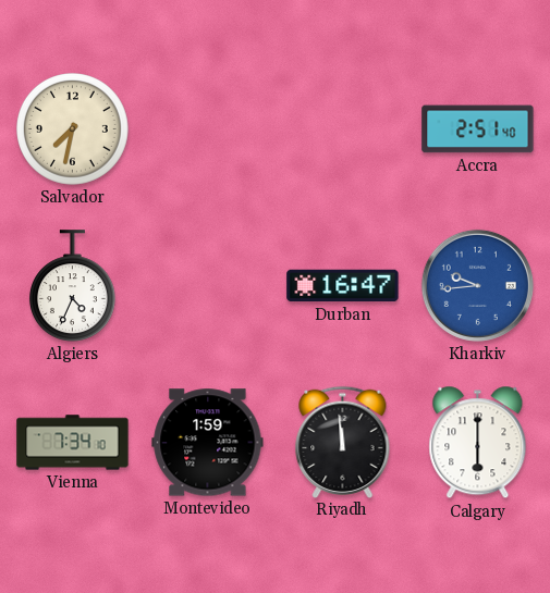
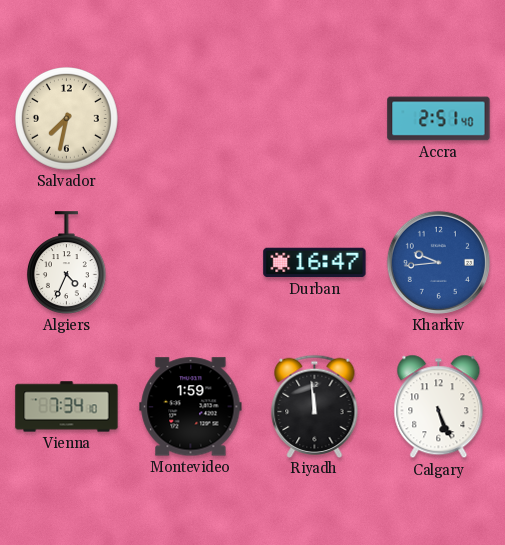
Calgary: 6:00 -> 5:26 (439, 407)
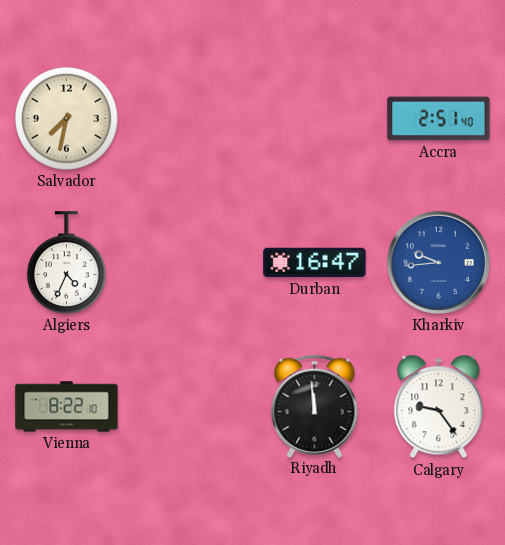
Vienna: 7:34 -> 8:22 (67, 407)
Montevideo: 1:59 -> none (191, 407)
Calgary: 5:26 -> 9:24 (439, 407)
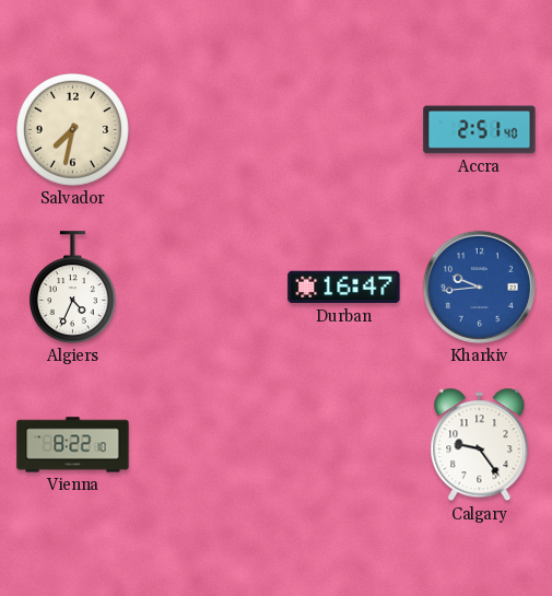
Riyadh: 11:59 -> none (315, 406)
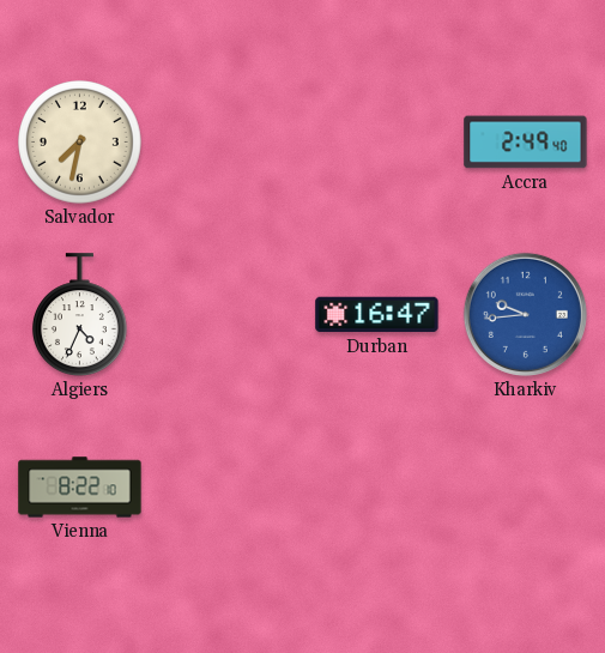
Accra: 2:51 -> 2:49 (526, 143)
Calgary: 9:24 -> none (480, 445)
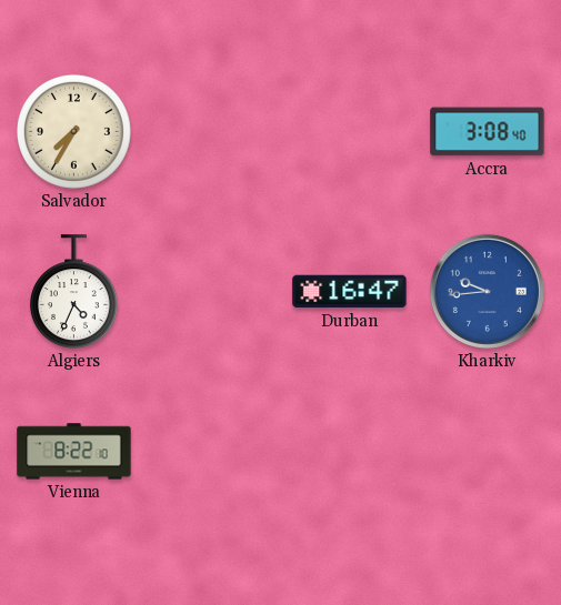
Salvador: 7:32 -> 7:35 (74, 132)
Accra: 2:49 -> 3:08 (488, 132)
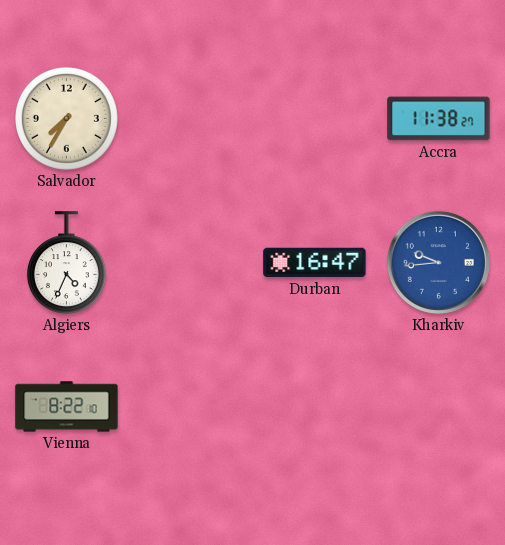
Accra: 3:08 -> 11:38 (439, 119)
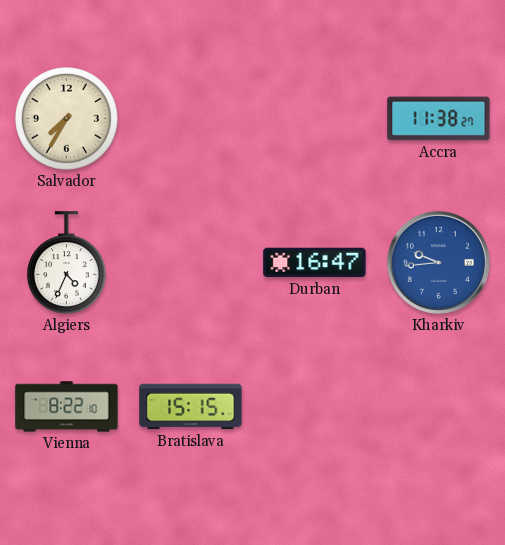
Bratislava: none -> 15:15 (191, 407)
